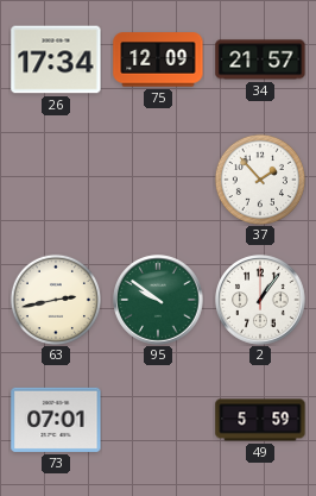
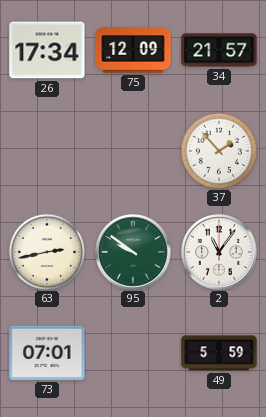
2: 1:06 -> 11:06 (219, 252)
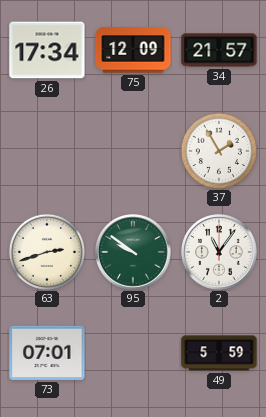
37: 1:53 -> 1:55 (219, 151)
63: 2:43 -> 2:42 (47, 252)
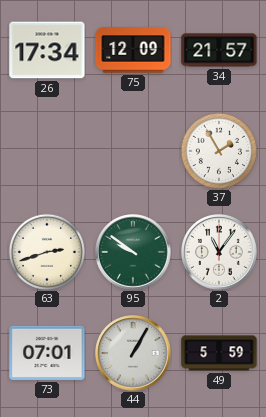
44: none -> 1:05 (133, 353)
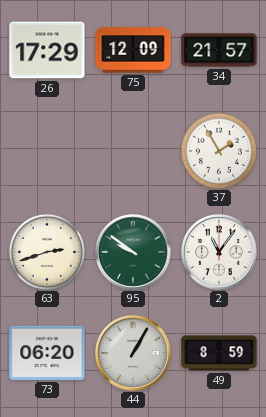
26: 17:34 -> 17:29 (47, 50)
73: 07:01 -> 06:20 (47, 353)
49: 5:59 -> 8:59 (219, 353)
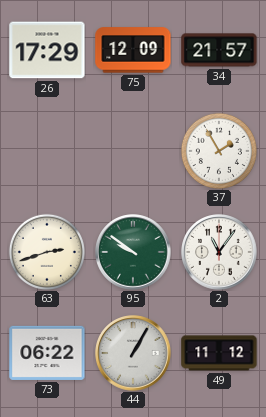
73: 06:20 -> 06:22 (47, 353)
49: 8:59 -> 11:12 (219, 353)
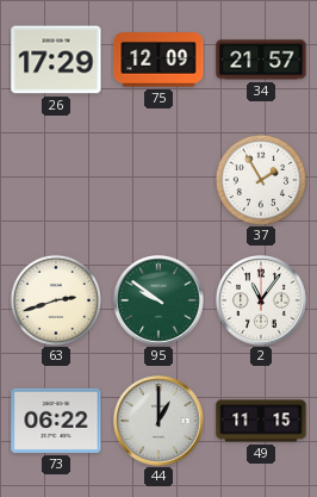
44: 1:05 -> 1:00 (158, 421)
49: 11:12 -> 11:15 (261, 421)
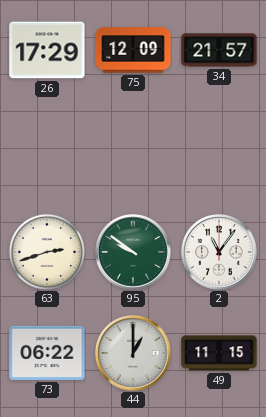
37: 1:55 -> none (261, 180)
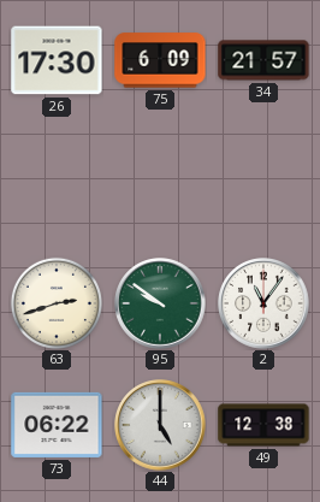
26: 17:29 -> 17:30 (57, 60)
75: 12:09 -> 6:09 (160, 60)
44: 1:00 -> 5:00 (160, 425)
49: 11:15 -> 12:38 (263, 425)
